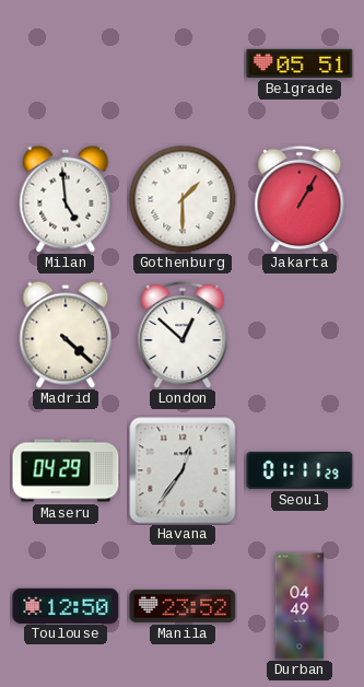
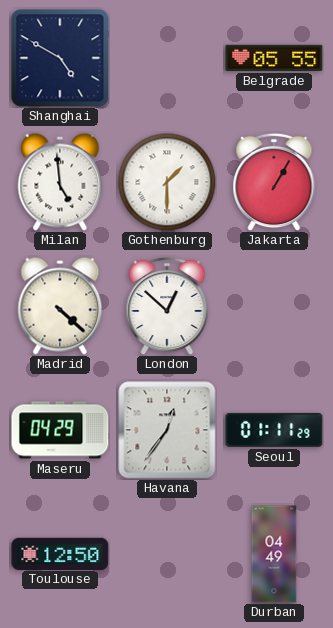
Shanghai: none -> 4:50 (60, 58)
Belgrade: 05:51 -> 05:55 (274, 58)
Manila: 23:52 -> none (183, 606)
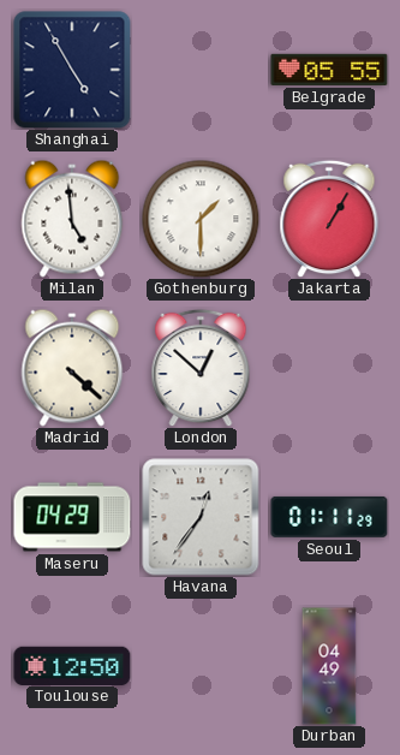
Shanghai: 4:50 -> 4:55 (72, 70)
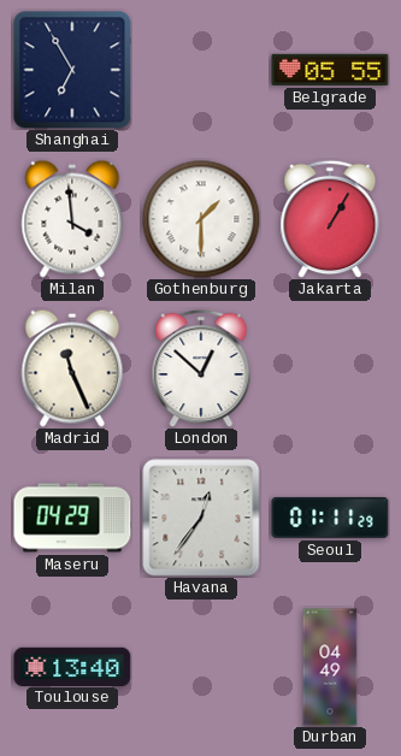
Shanghai: 4:55 -> 6:55 (72, 70)
Milan: 4:59 -> 3:59 (72, 219)
Madrid: 4:22 -> 11:26 (72, 368)
Toulouse: 12:50 -> 13:40 (72, 666)
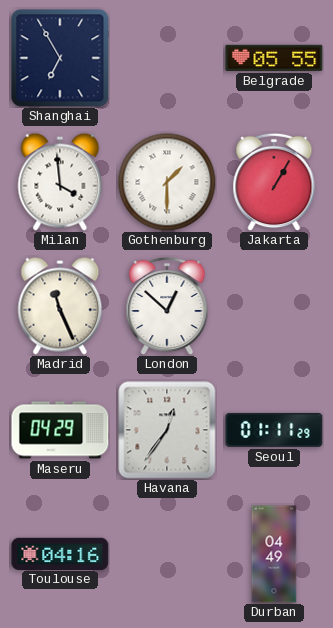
Toulouse: 13:40 -> 04:16 (60, 553)
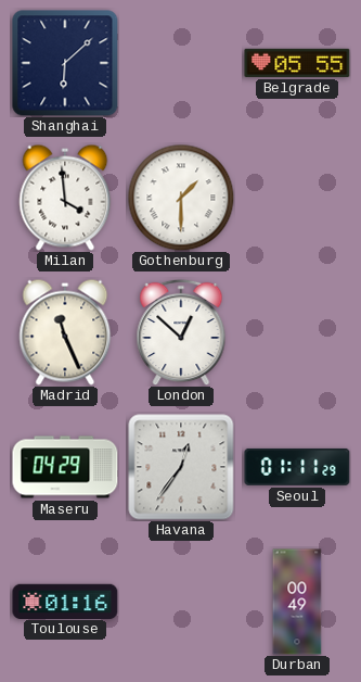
Shanghai: 6:55 -> 6:08 (65, 63)
Jakarta: 1:05 -> none (274, 182)
Toulouse: 04:16 -> 01:16 (65, 601)
Durban: 04:49 -> 00:49 (297, 602)
